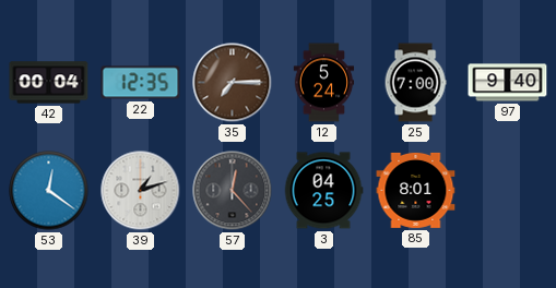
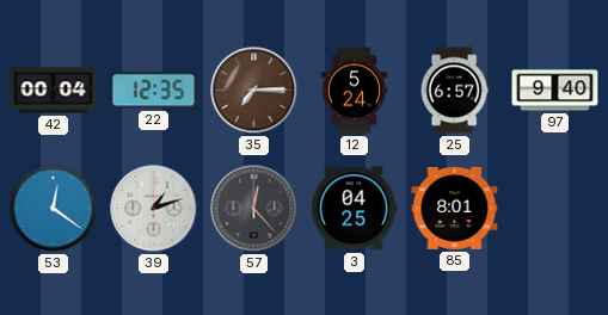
25: 7:00 -> 6:57 (454, 91)
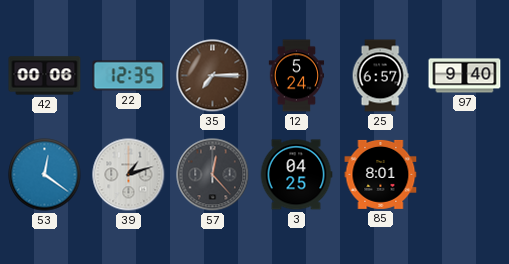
42: 00:04 -> 00:06 (45, 76)
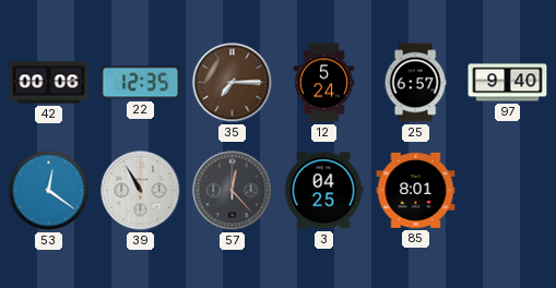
39: 1:12 -> 10:55 (141, 191)
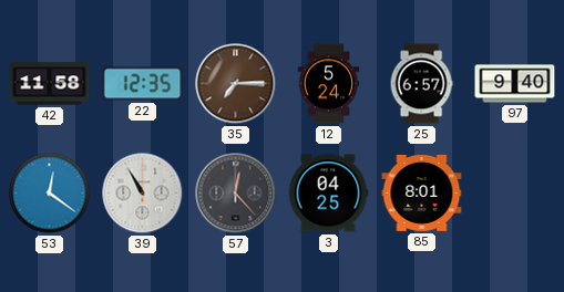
42: 00:06 -> 11:58 (50, 84)
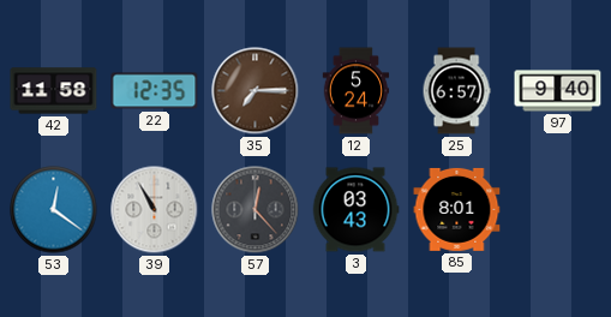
3: 04:25 -> 03:43 (355, 210)
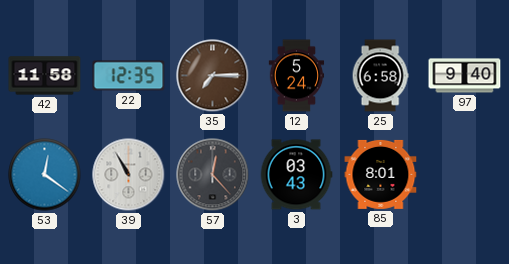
25: 6:57 -> 6:58 (380, 76)
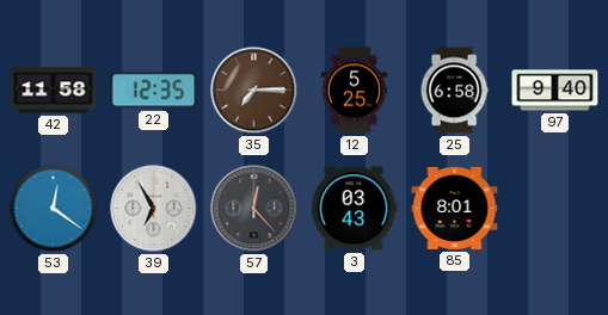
12: 5:24 -> 5:25 (355, 91)
39: 10:55 -> 6:55 (154, 209)
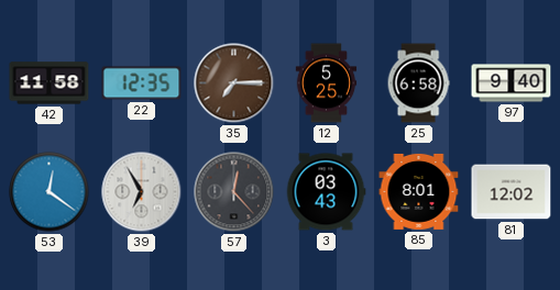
81: none -> 12:02 (512, 192)
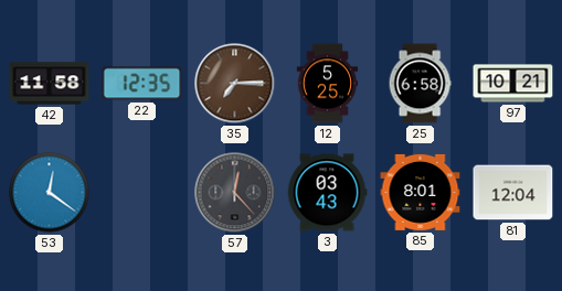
97: 9:40 -> 10:21 (513, 84)
39: 6:55 -> none (142, 192)
81: 12:02 -> 12:04 (513, 193)
